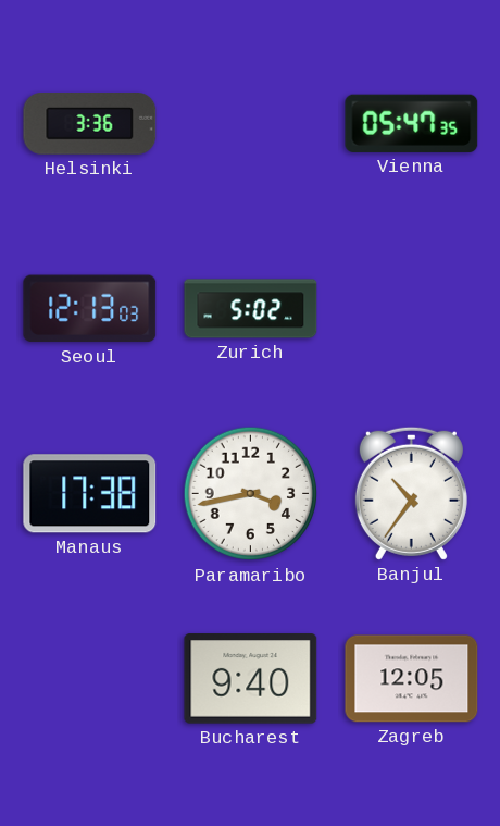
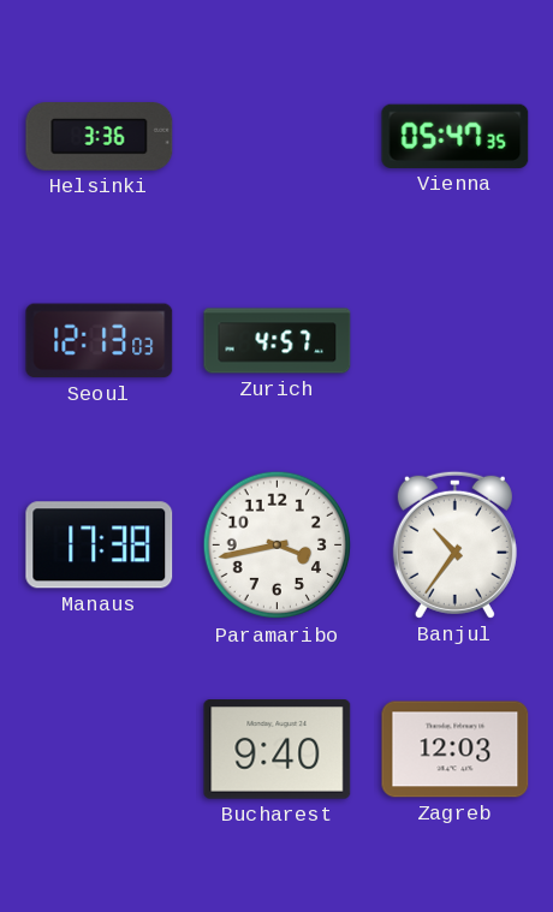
Zurich: 5:02 -> 4:57 (278, 341)
Zagreb: 12:05 -> 12:03 (456, 750)
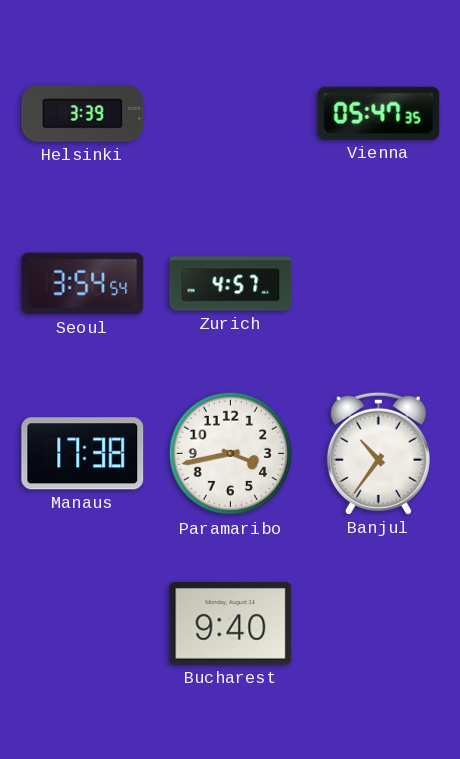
Helsinki: 3:36 -> 3:39 (83, 114)
Seoul: 12:13 -> 3:54 (83, 284)
Zagreb: 12:03 -> none (456, 750)
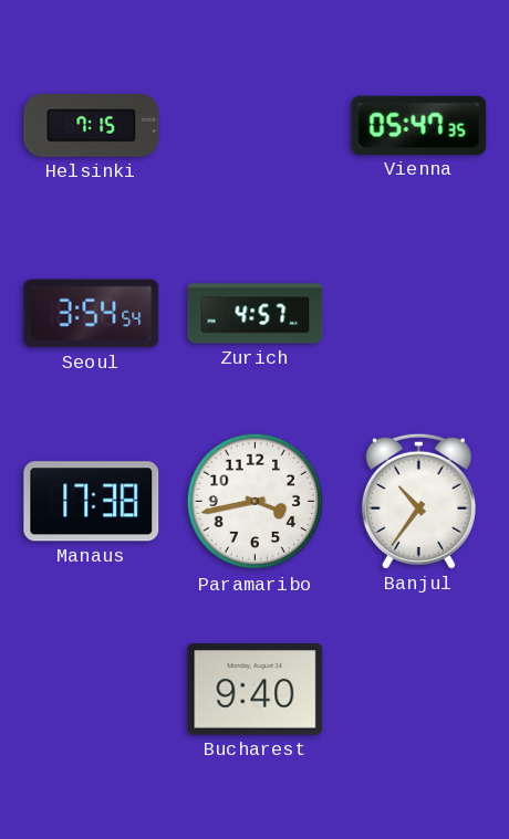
Helsinki: 3:39 -> 7:15 (92, 126)
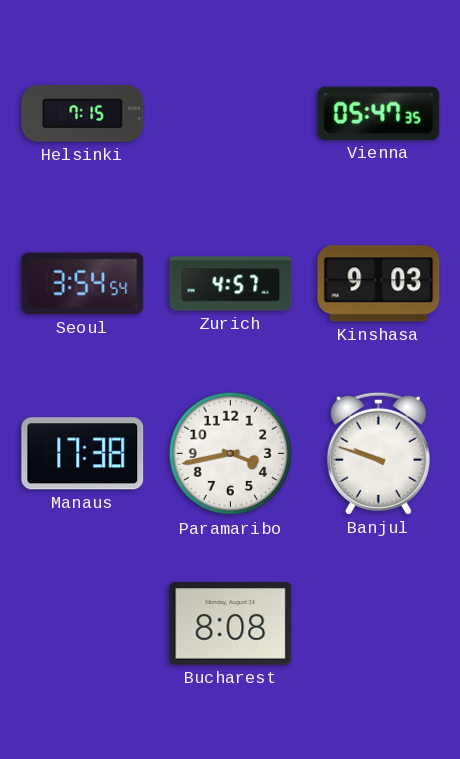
Kinshasa: none -> 9:03 (379, 284)
Banjul: 10:36 -> 9:48 (378, 453)
Bucharest: 9:40 -> 8:08 (231, 624)
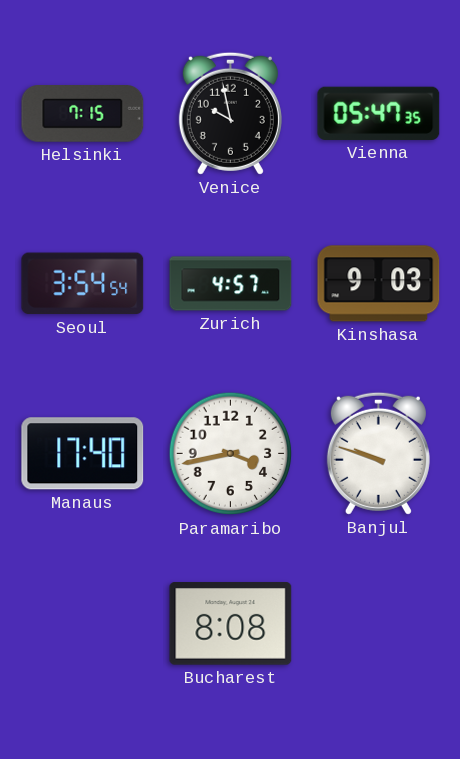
Venice: none -> 9:58 (230, 113)
Manaus: 17:38 -> 17:40 (83, 454)
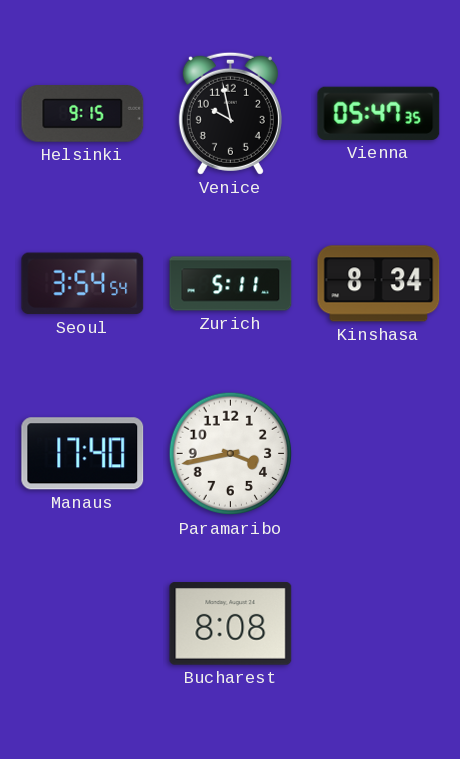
Helsinki: 7:15 -> 9:15 (83, 114)
Zurich: 4:57 -> 5:11 (231, 284)
Kinshasa: 9:03 -> 8:34 (379, 284)
Banjul: 9:48 -> none (378, 453)
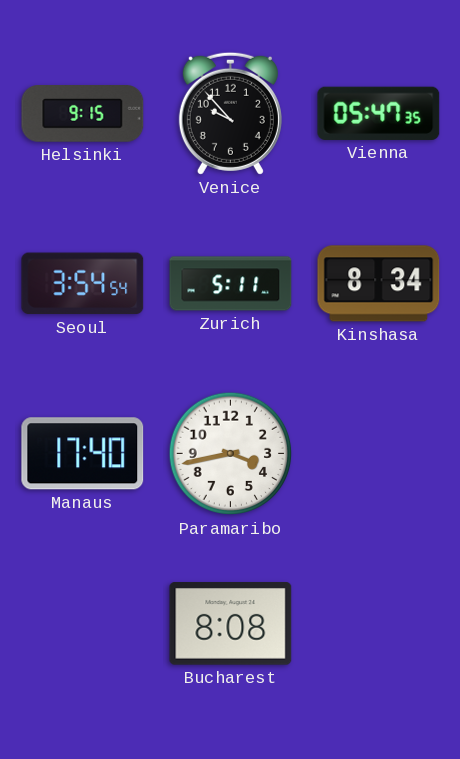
Venice: 9:58 -> 9:53 (230, 113)
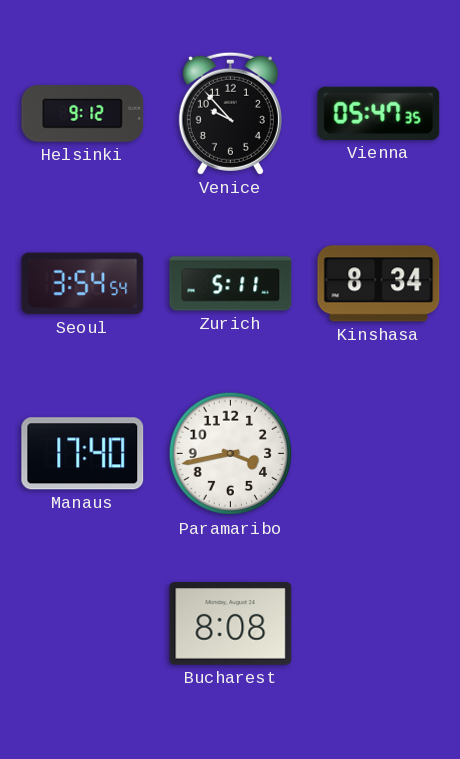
Helsinki: 9:15 -> 9:12 (83, 114)
